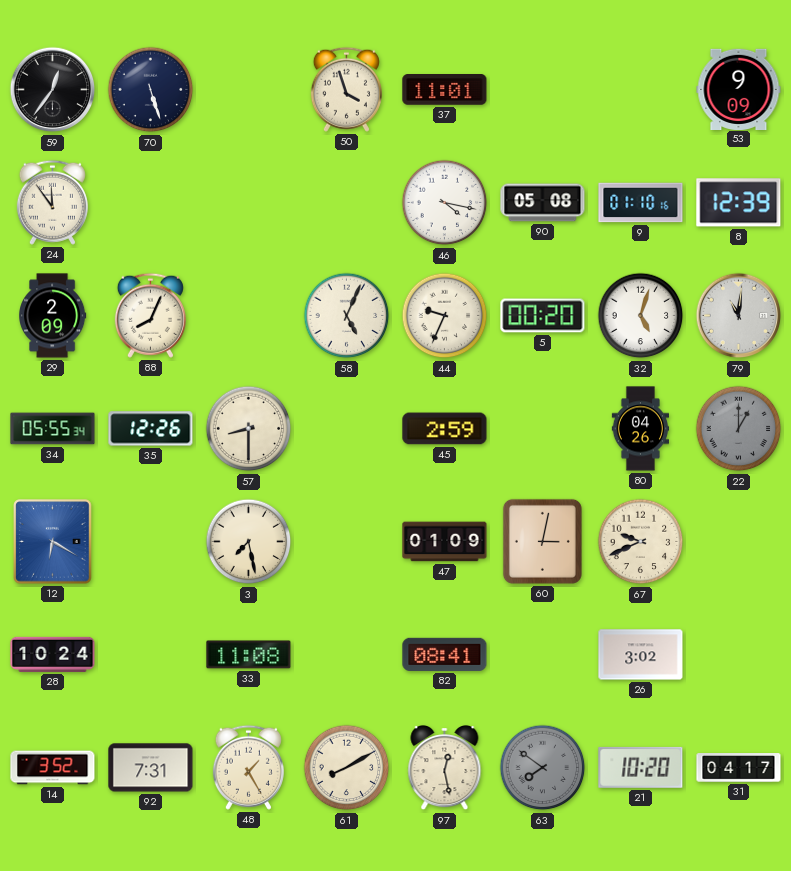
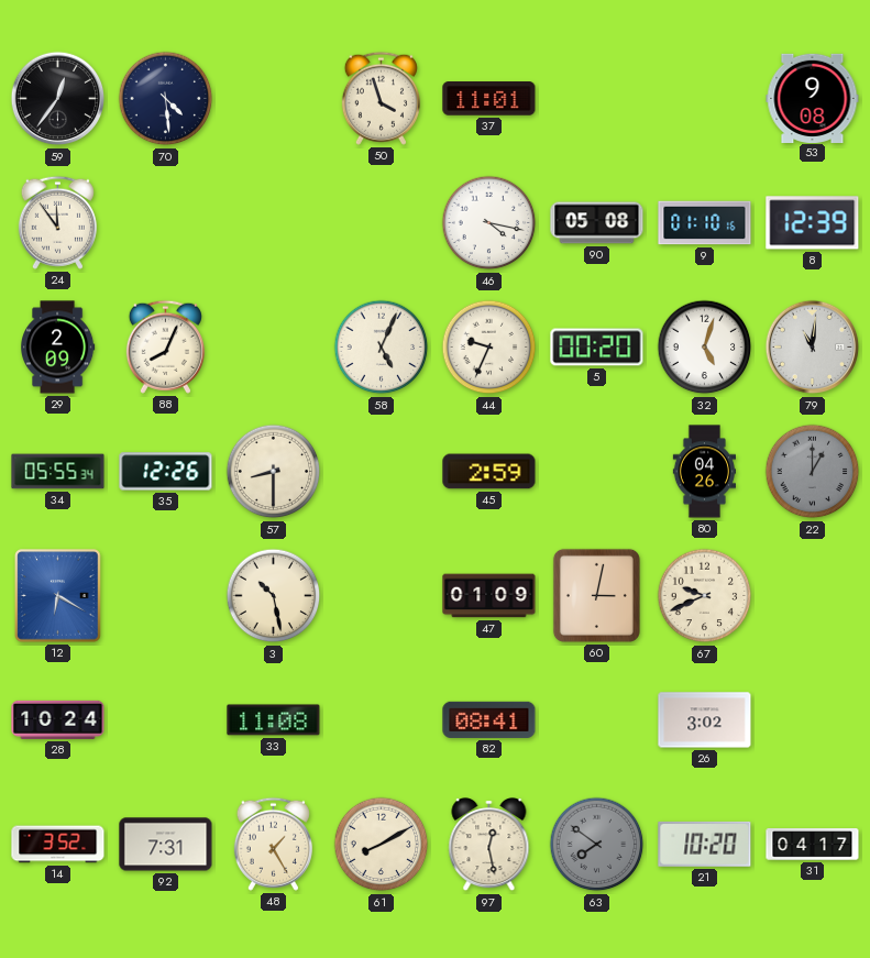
70: 5:27 -> 4:29 (166, 99)
53: 9:09 -> 9:08 (813, 98)
3: 7:28 -> 10:28 (274, 596)
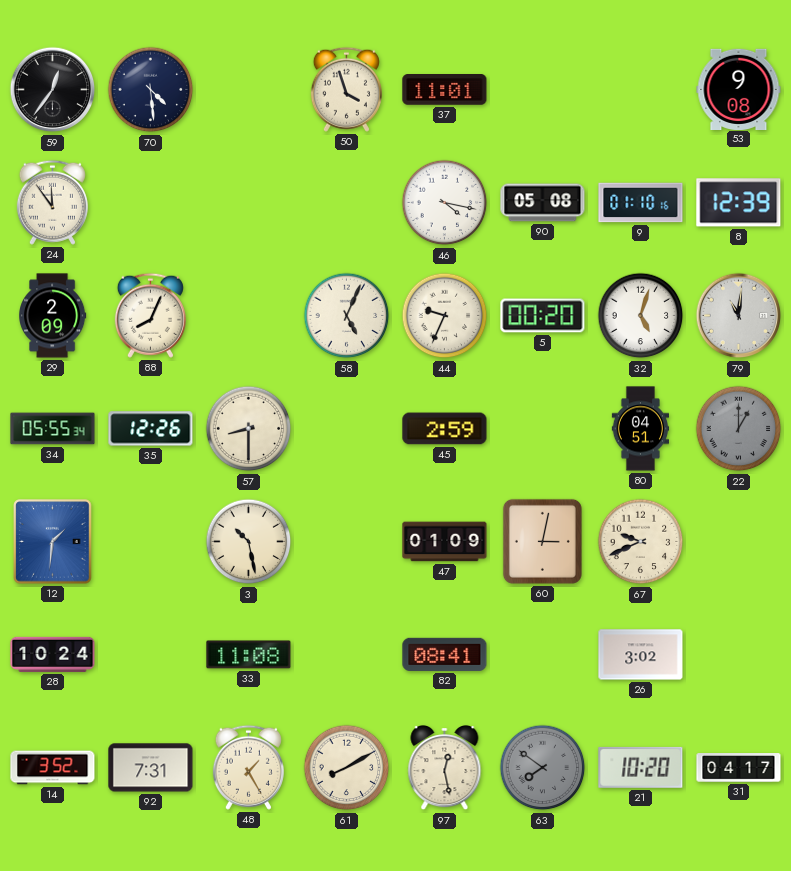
80: 04:26 -> 04:51 (640, 429)
12: 6:20 -> 1:31 (53, 542)
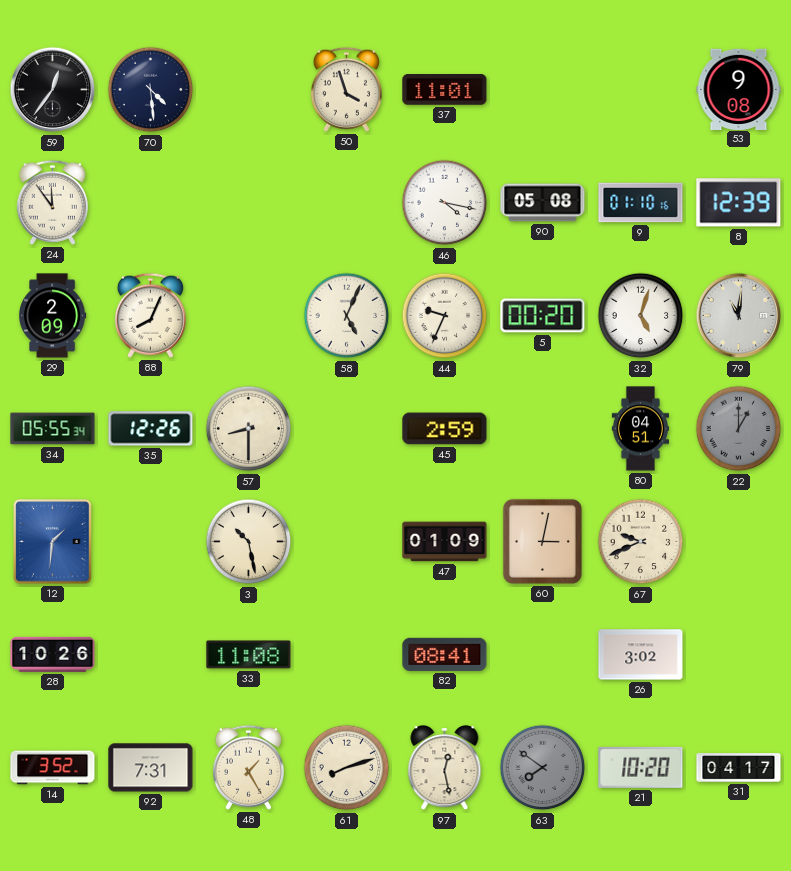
28: 10:24 -> 10:26 (53, 654)
61: 8:10 -> 8:12 (347, 768)
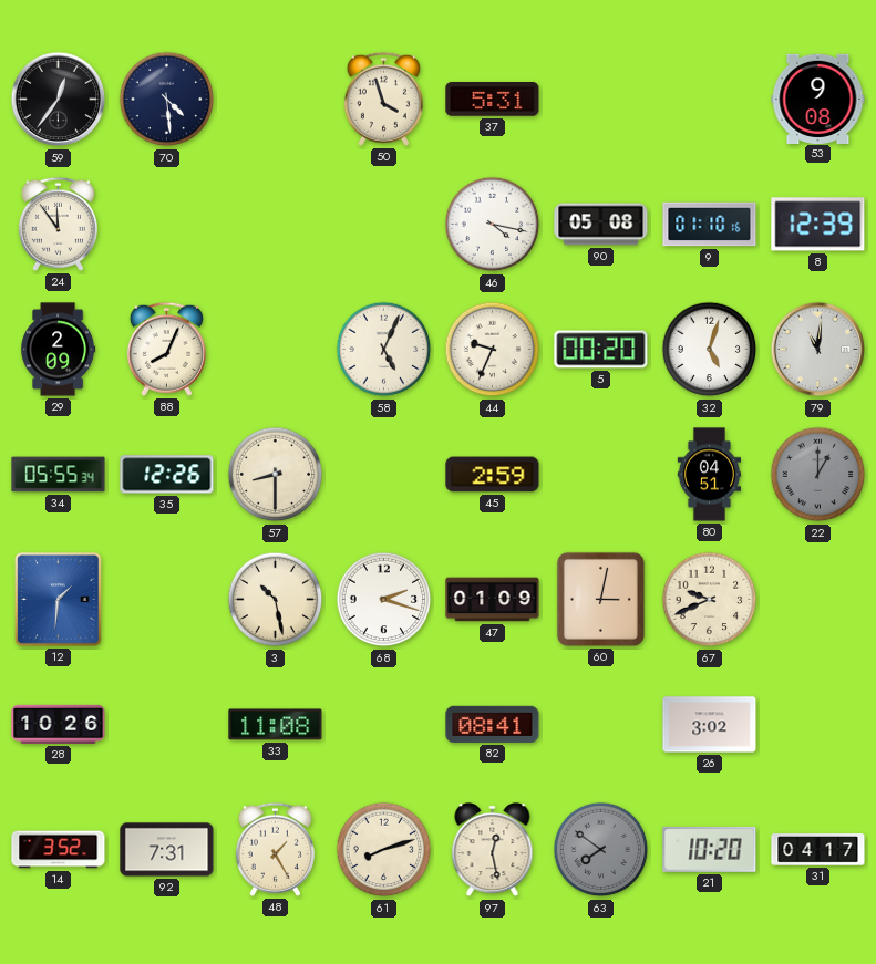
37: 11:01 -> 5:31 (493, 100)
68: none -> 2:18 (384, 600)
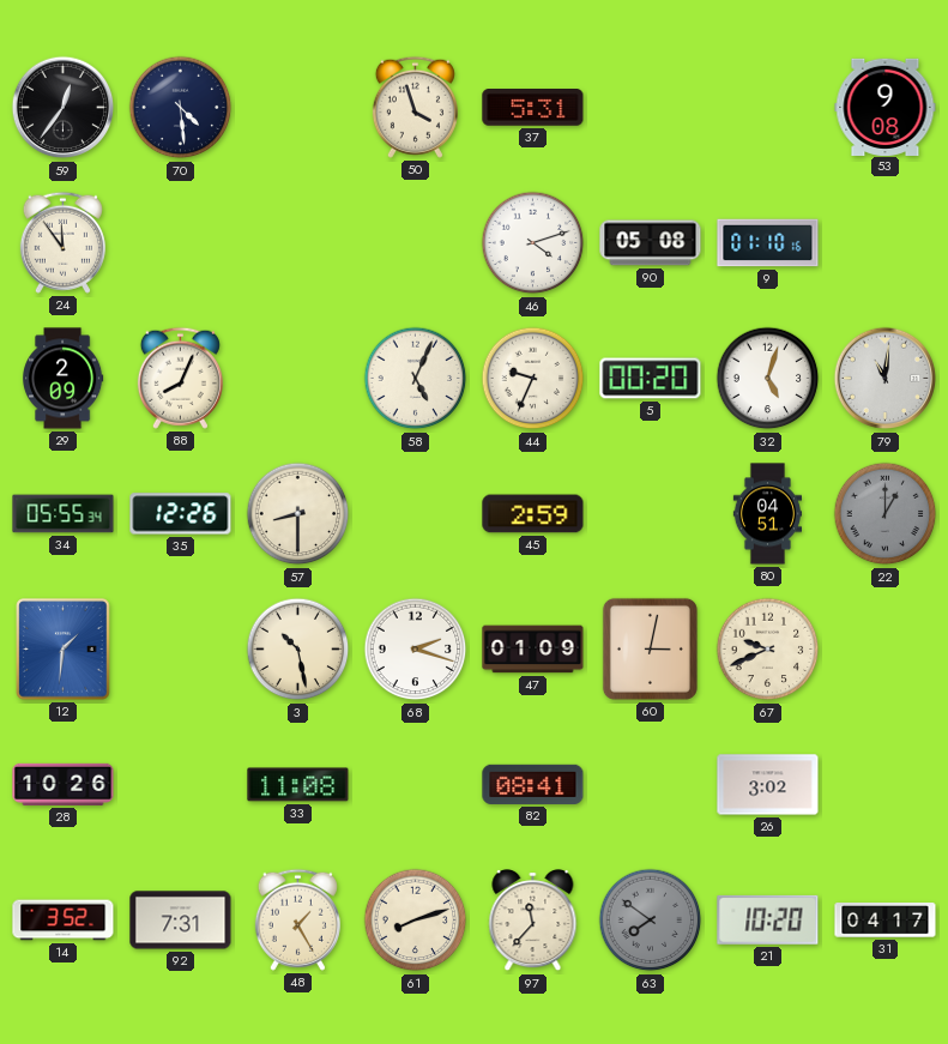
46: 4:17 -> 4:12 (533, 243)
8: 12:39 -> none (818, 225)
97: 12:28 -> 11:37 (533, 922)
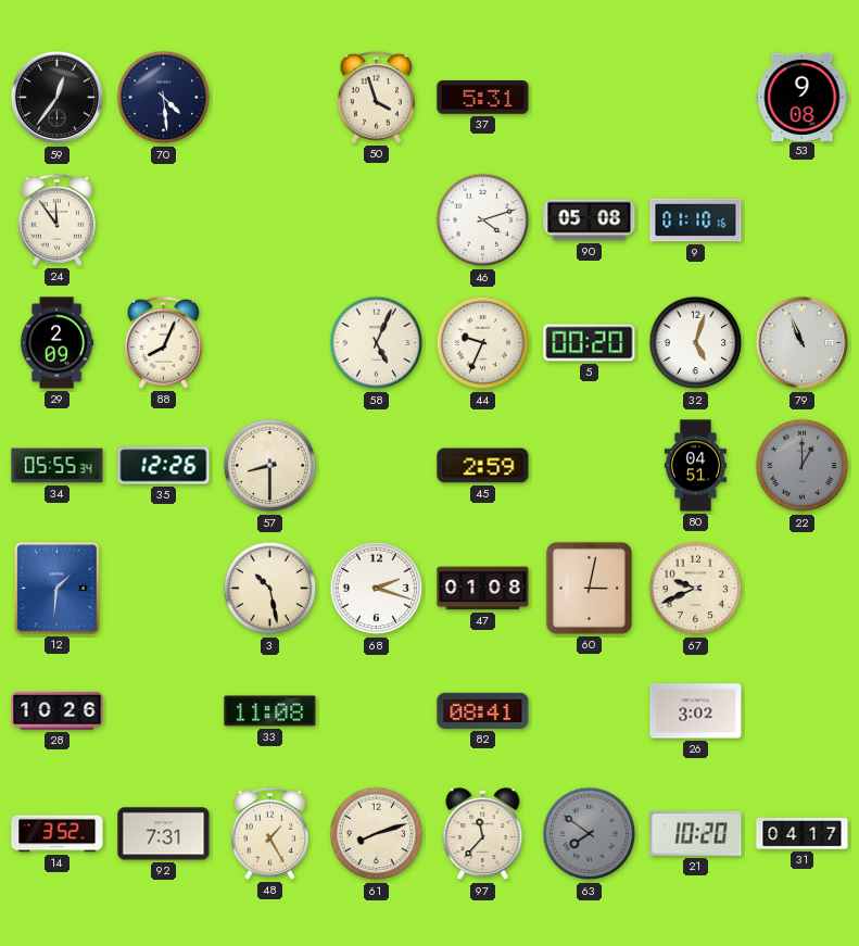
79: 11:01 -> 10:56 (803, 343)
47: 01:09 -> 01:08 (483, 589)
